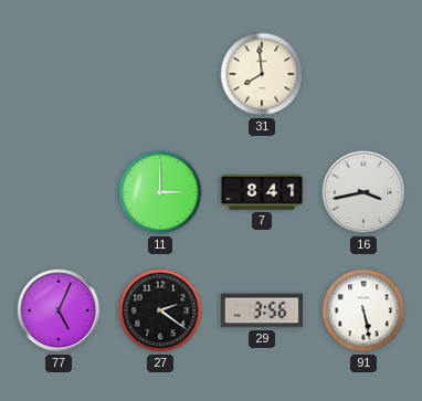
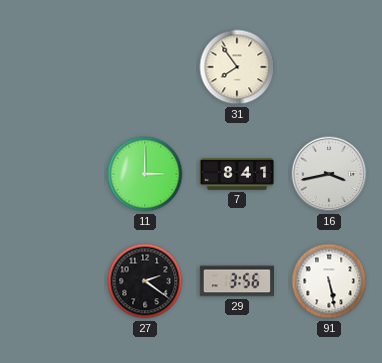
31: 7:59 -> 7:54 (237, 67)
77: 5:04 -> none (59, 310)
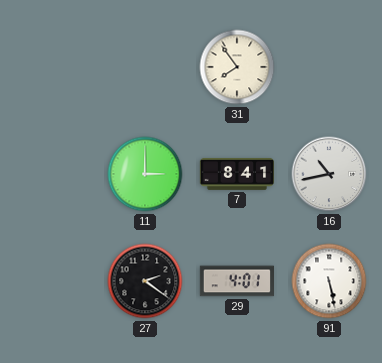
16: 3:43 -> 10:43 (329, 174)
29: 3:56 -> 4:01 (236, 281)
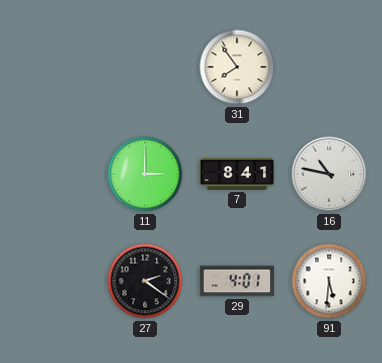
16: 10:43 -> 10:47 (329, 174)
91: 5:28 -> 5:31 (329, 281)
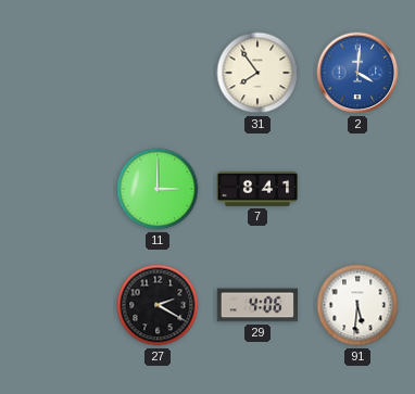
2: none -> 4:01 (357, 73)
16: 10:47 -> none (329, 174)
27: 2:21 -> 2:20 (158, 305)
29: 4:01 -> 4:06 (256, 305)
